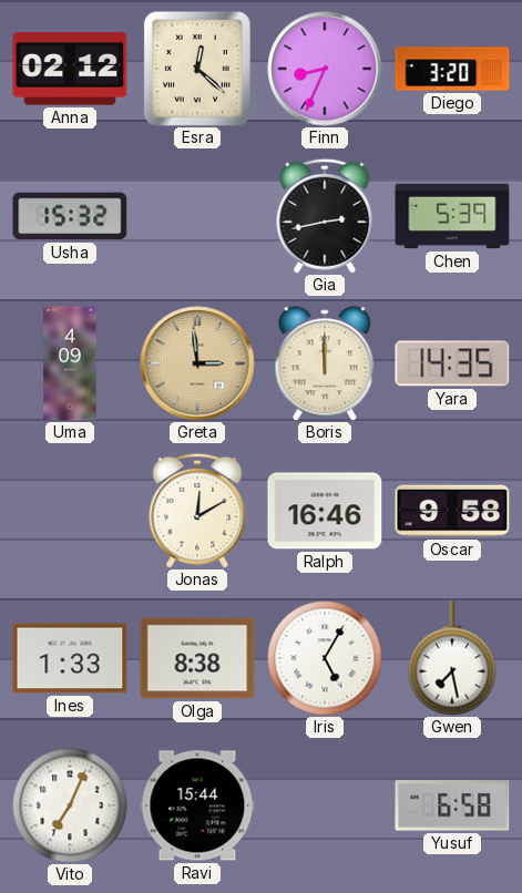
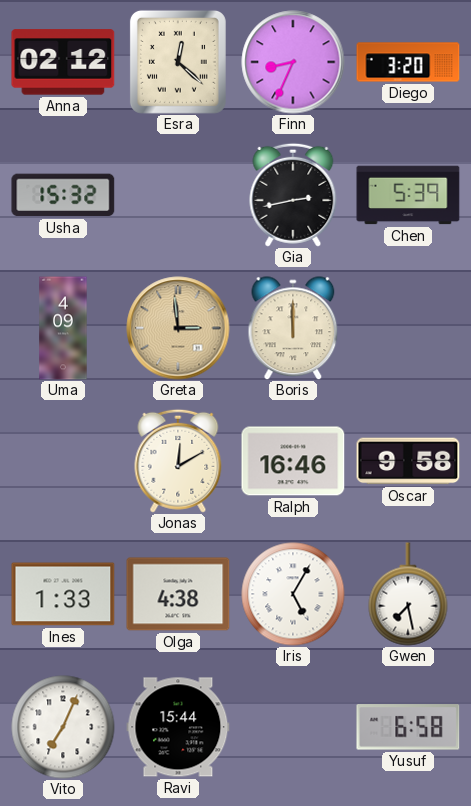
Yara: 14:35 -> none (452, 363)
Olga: 8:38 -> 4:38 (178, 594)
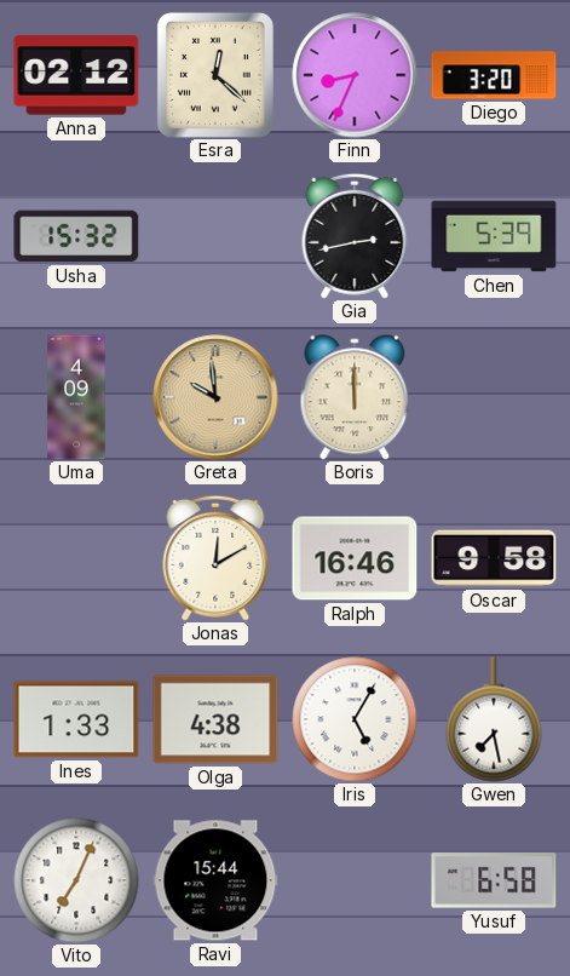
Greta: 2:59 -> 9:59 (215, 397)
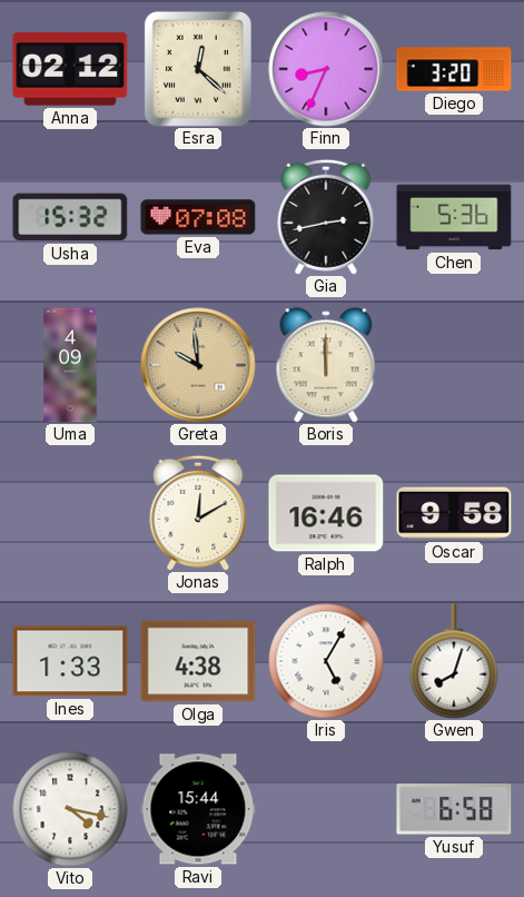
Eva: none -> 07:08 (198, 217)
Chen: 5:39 -> 5:36 (454, 217)
Gwen: 7:28 -> 8:03 (454, 661)
Vito: 7:04 -> 4:17 (70, 809)
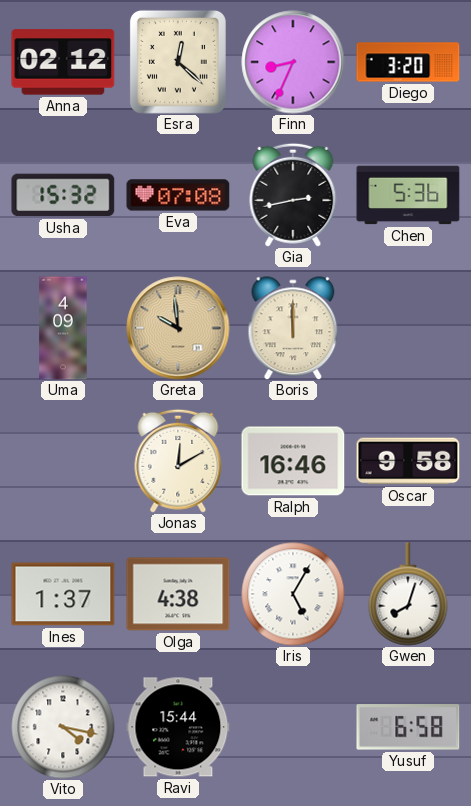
Ines: 1:33 -> 1:37 (63, 594)
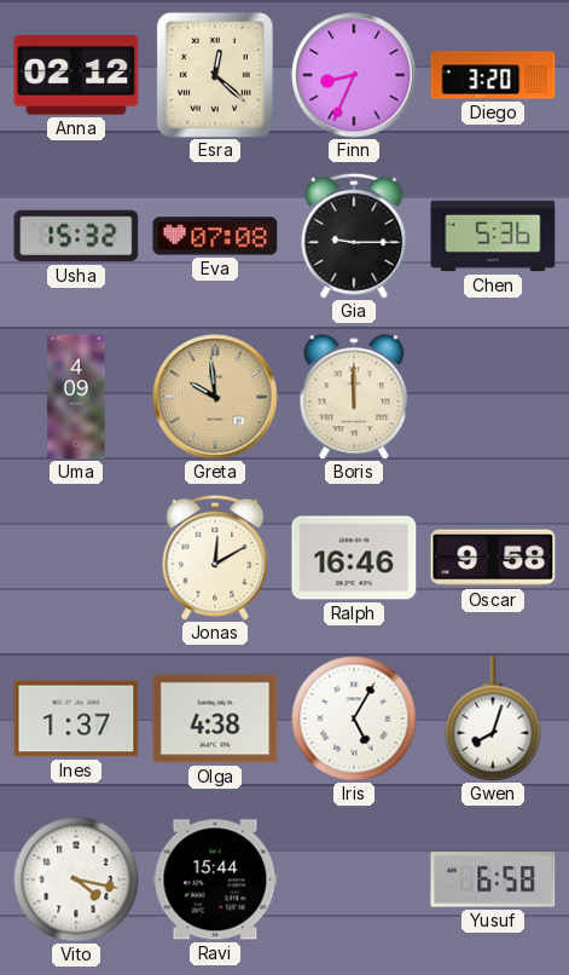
Gia: 2:43 -> 9:15 (354, 236)
